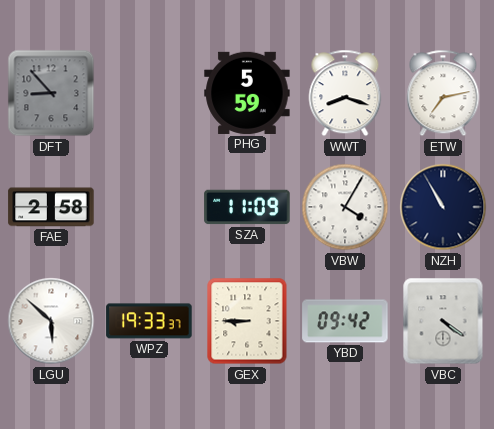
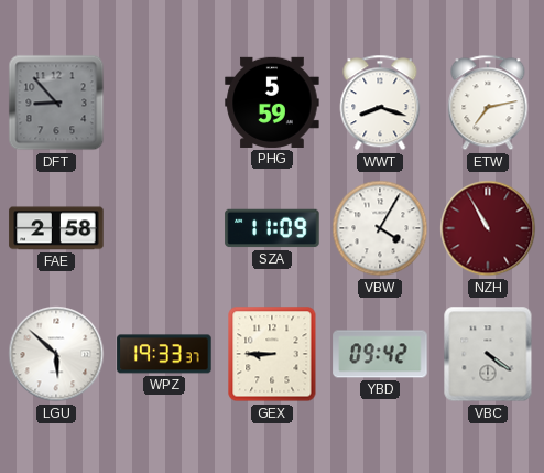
NZH dial: navy -> burgundy (488, 228)
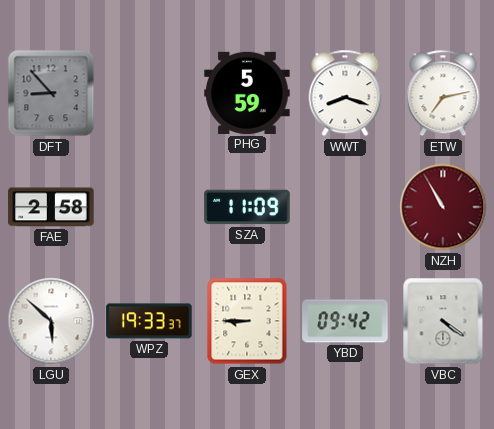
VBW: 4:05 -> none (380, 228)
